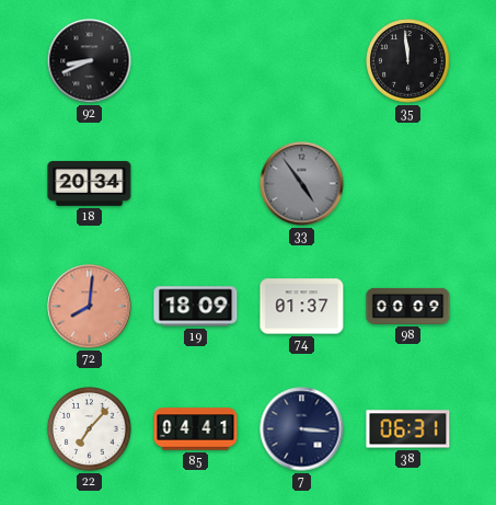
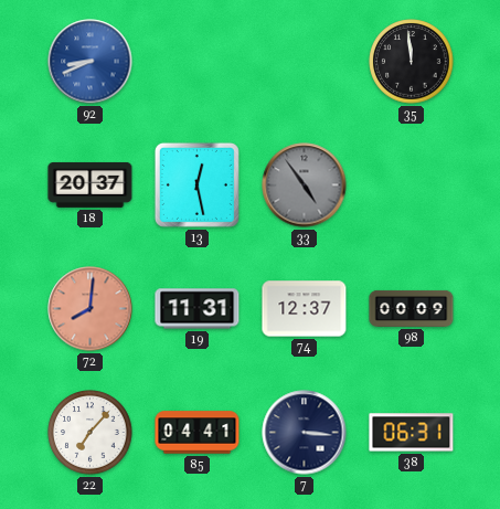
92 dial: black -> blue (91, 62)
18: 20:34 -> 20:37 (91, 184)
13: none -> 12:28 (196, 184)
19: 18:09 -> 11:31 (198, 309)
74: 01:37 -> 12:37 (305, 309)
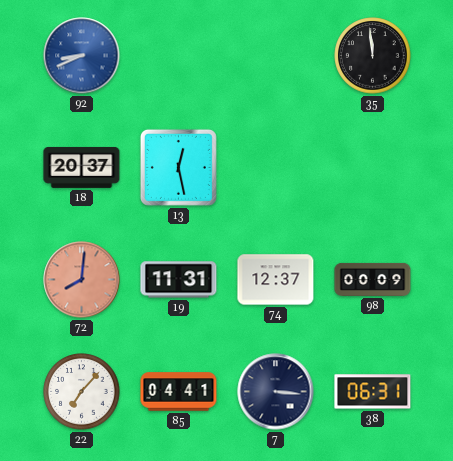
33: 4:54 -> none (305, 185)
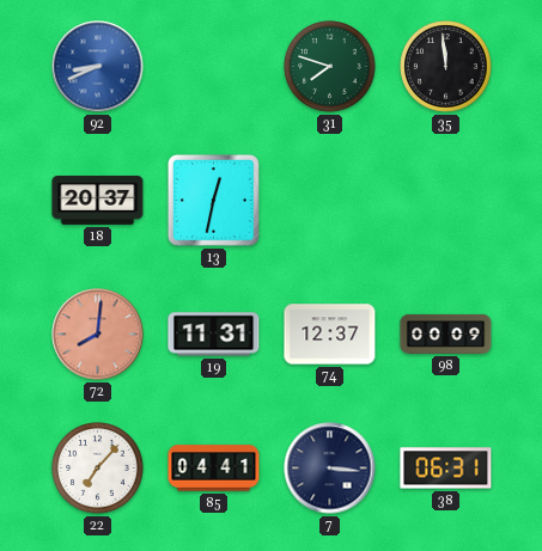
31: none -> 7:48 (330, 67)
13: 12:28 -> 12:32 (213, 200)
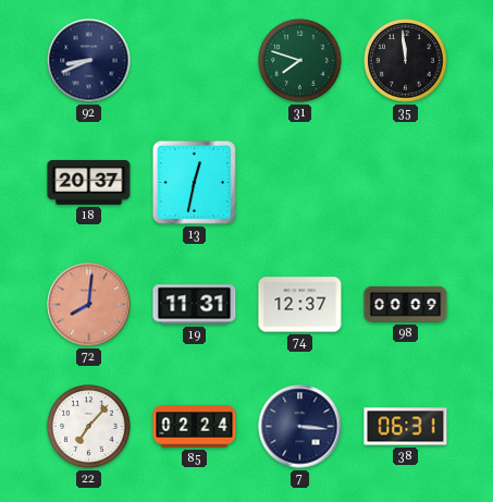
92 dial: blue -> navy (89, 61)
85: 04:41 -> 02:24 (195, 427)
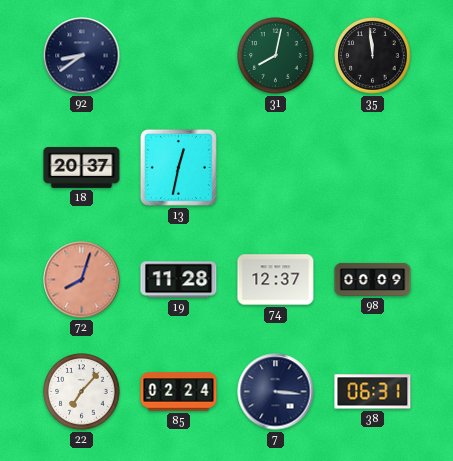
92: 8:41 -> 8:39 (82, 56)
31: 7:48 -> 8:02 (276, 56)
72: 8:01 -> 8:03 (82, 280)
19: 11:31 -> 11:28 (179, 280)
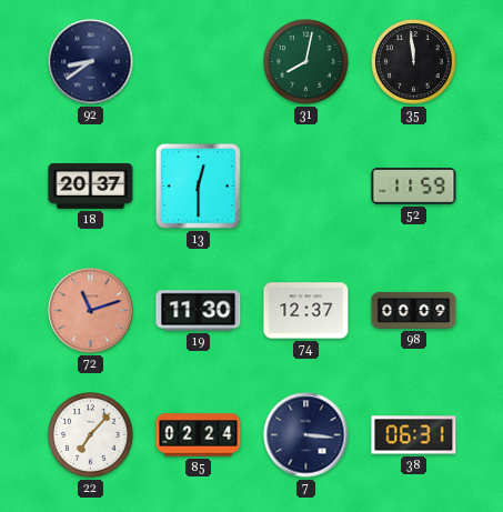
13: 12:32 -> 12:30 (198, 185)
52: none -> 11:59 (414, 187)
72: 8:03 -> 11:12 (91, 311)
19: 11:28 -> 11:30 (199, 311)
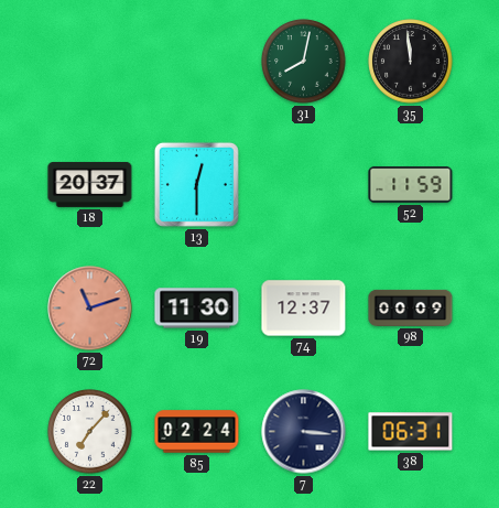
92: 8:39 -> none (91, 62)
